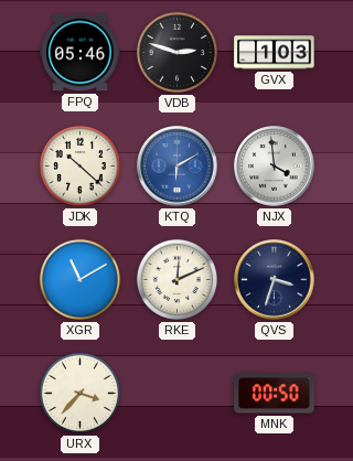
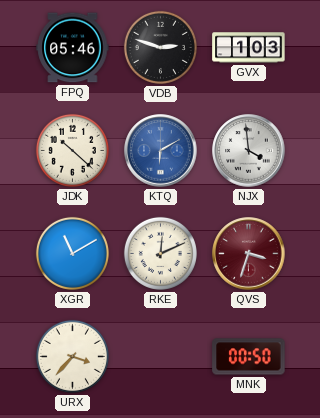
QVS dial: navy -> burgundy (249, 254)
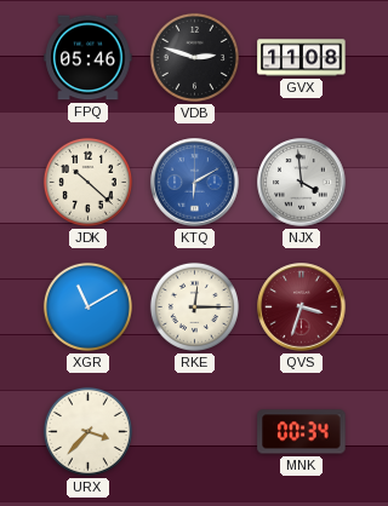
GVX: 1:03 -> 11:08 (302, 58)
RKE: 12:11 -> 12:15 (194, 306)
MNK: 00:50 -> 00:34 (302, 432)
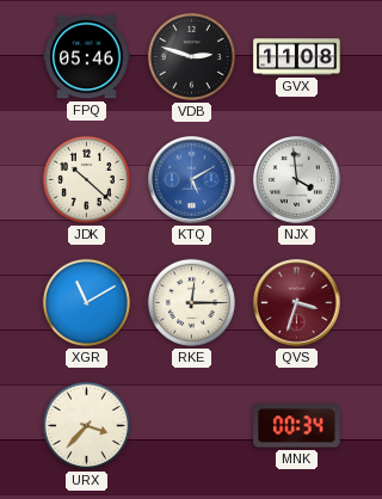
KTQ: 6:10 -> 5:10 (192, 180)
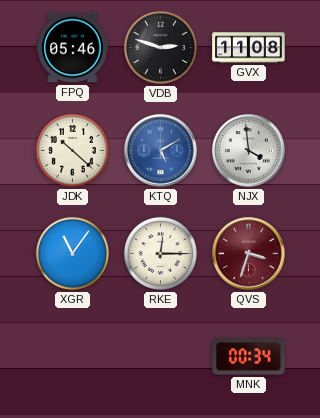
XGR: 11:10 -> 11:06 (72, 253)
URX: 3:37 -> none (86, 425)
